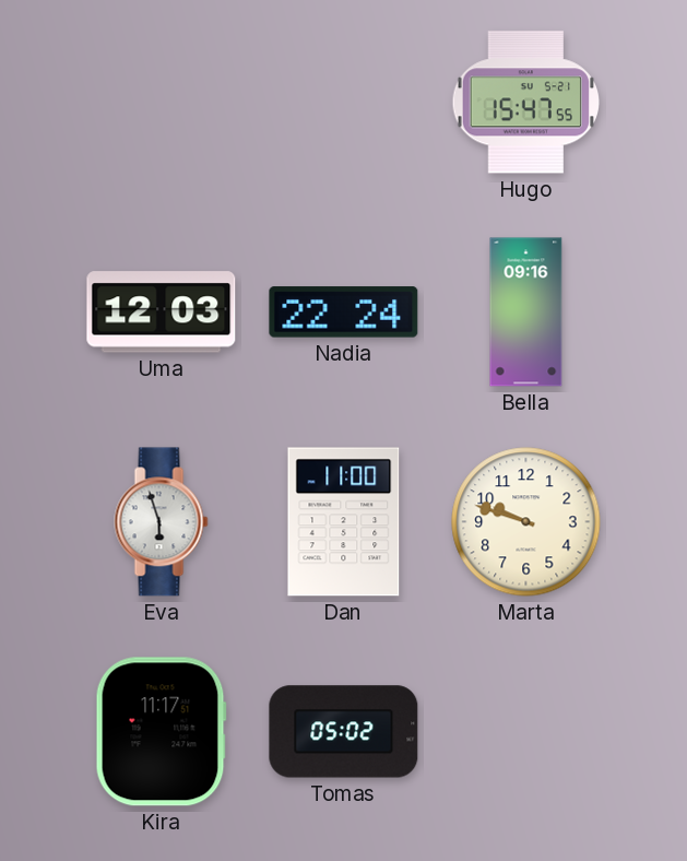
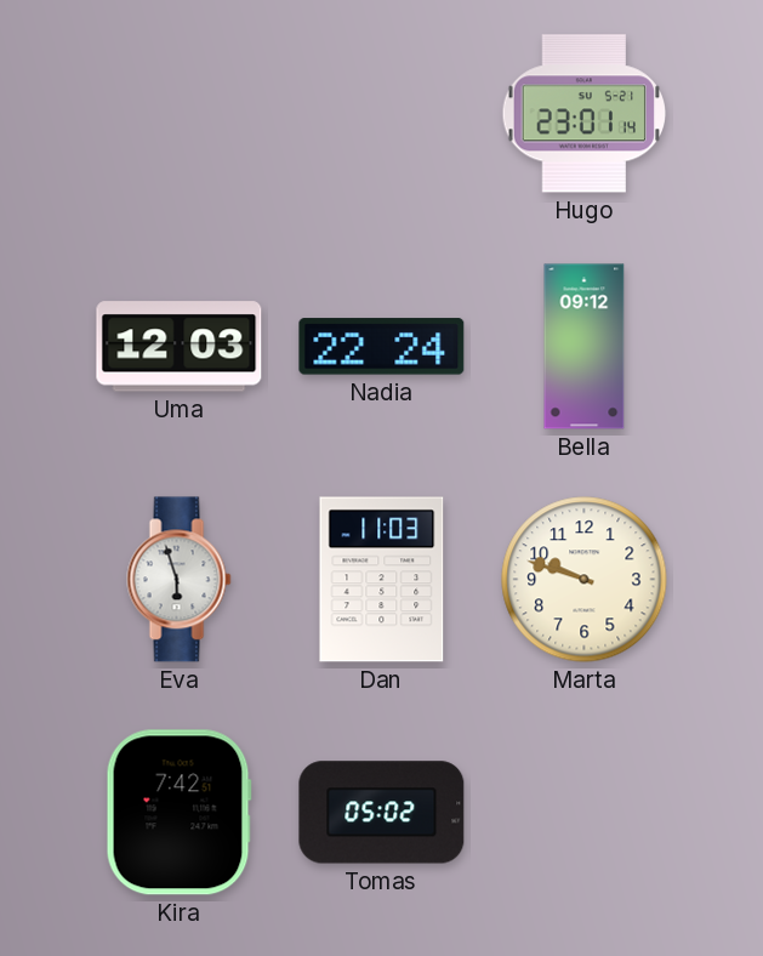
Hugo: 15:47 -> 23:01 (583, 114)
Bella: 09:16 -> 09:12 (585, 347)
Dan: 11:00 -> 11:03 (382, 580)
Kira: 11:17 -> 7:42 (178, 813)
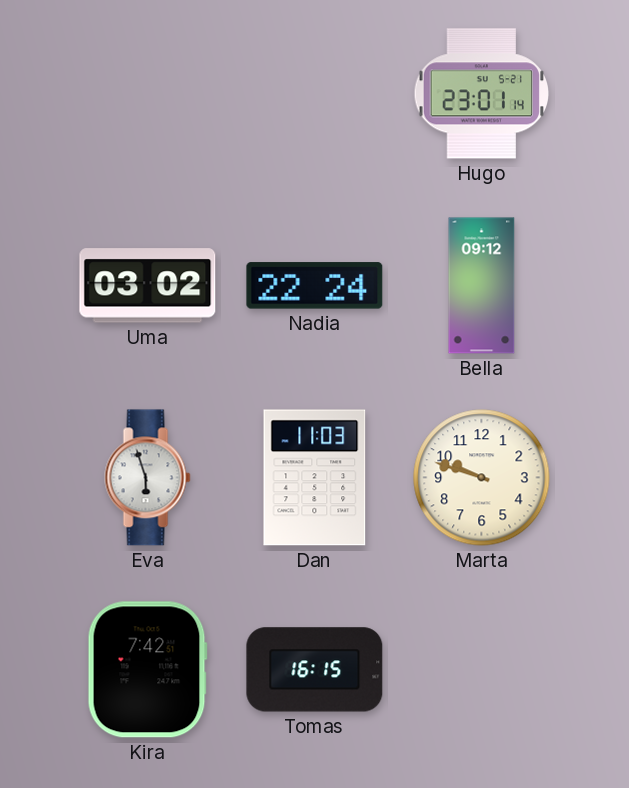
Uma: 12:03 -> 03:02 (148, 286)
Tomas: 05:02 -> 16:15 (315, 670)
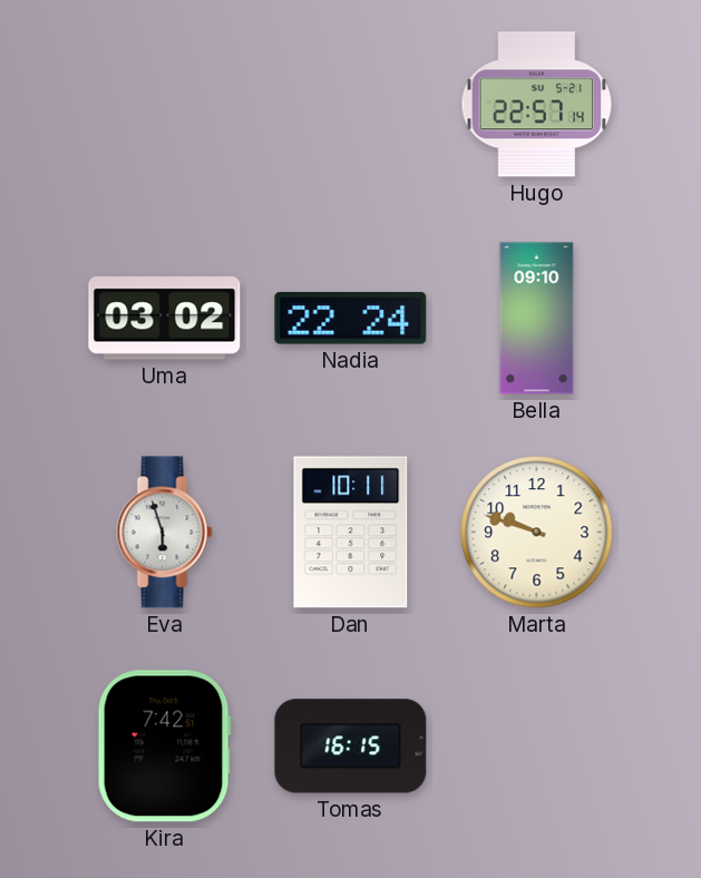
Hugo: 23:01 -> 22:57 (536, 105)
Bella: 09:12 -> 09:10 (537, 319)
Dan: 11:03 -> 10:11 (351, 533)
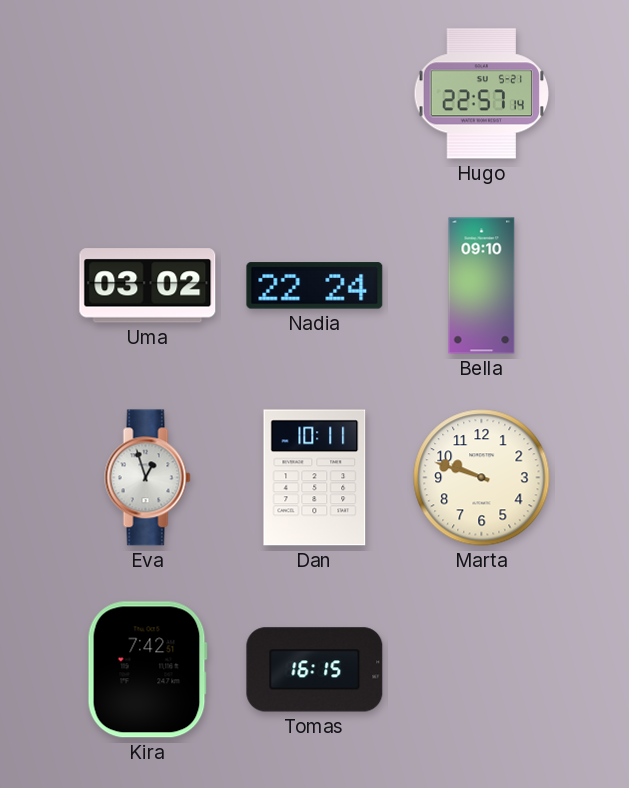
Eva: 5:57 -> 12:57 (148, 478)
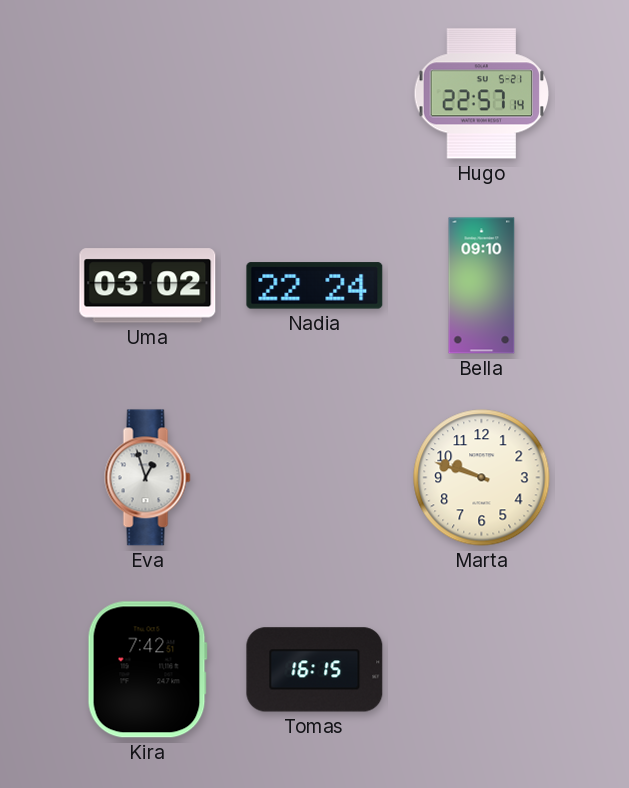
Dan: 10:11 -> none (315, 478)
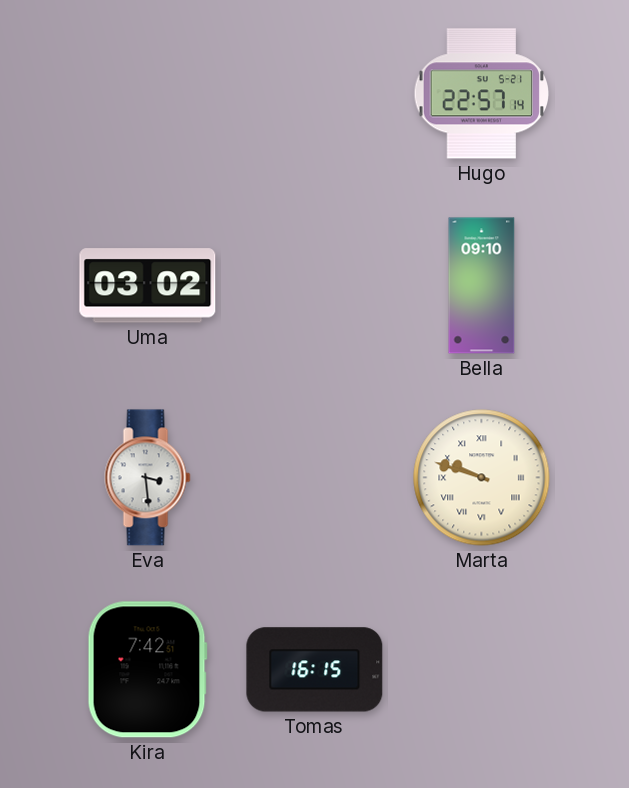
Nadia: 22:24 -> none (315, 286)
Eva: 12:57 -> 3:29 (148, 478)
Marta numerals: Arabic -> Roman (482, 478)
